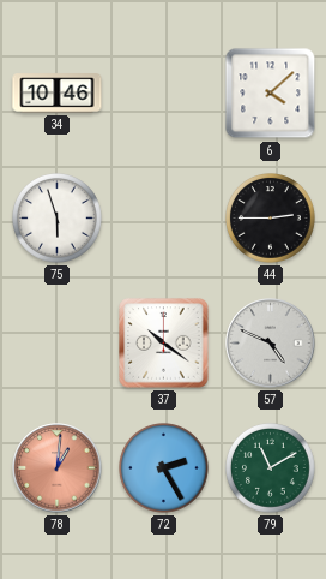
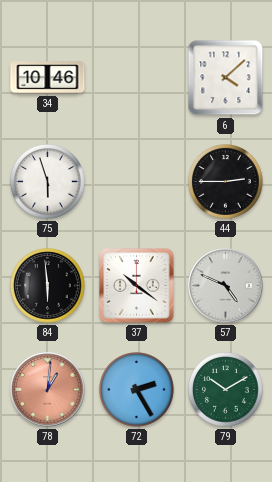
84: none -> 5:59 (48, 286)
79: 11:10 -> 10:10 (226, 390)
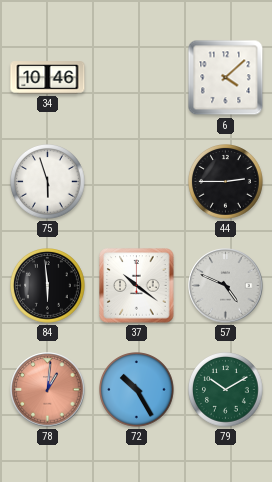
72: 2:25 -> 10:25 (137, 390)
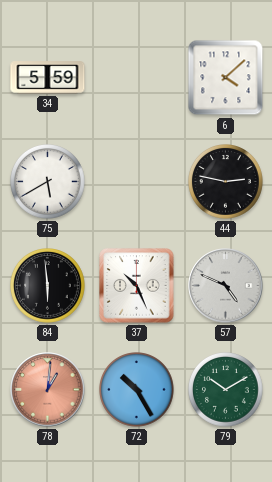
34: 10:46 -> 5:59 (48, 78)
75: 5:57 -> 5:40 (48, 182)
44: 2:45 -> 2:47 (226, 182)
37: 10:21 -> 10:26 (137, 286)
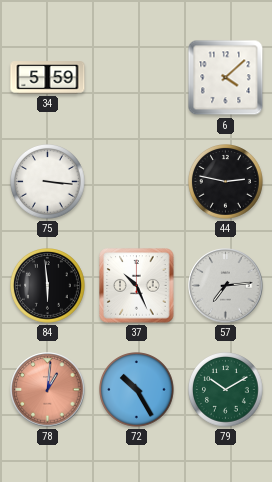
75: 5:40 -> 3:16 (48, 182)
57: 4:49 -> 7:14 (226, 286)
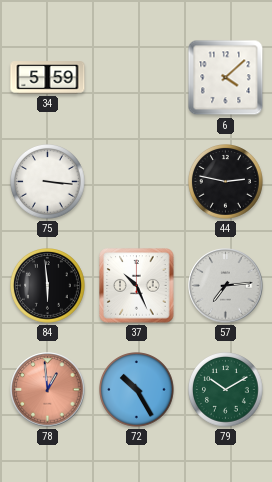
78: 1:01 -> 12:59 (48, 390)
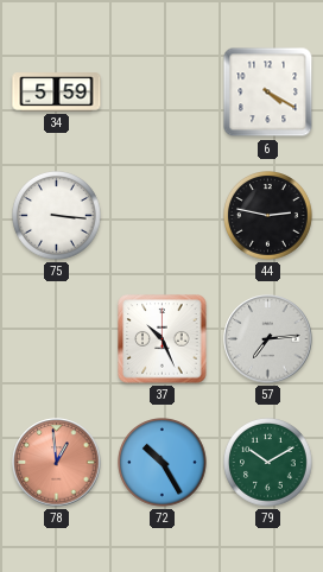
6: 4:08 -> 4:20 (268, 93)
84: 5:59 -> none (48, 286)
